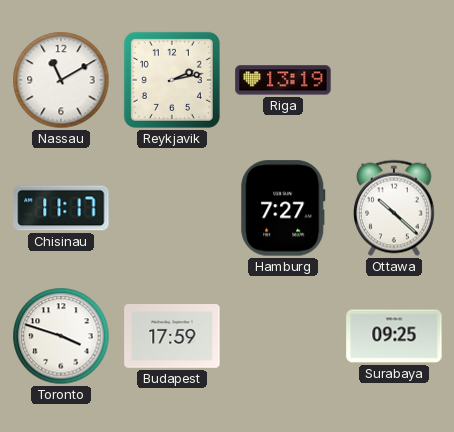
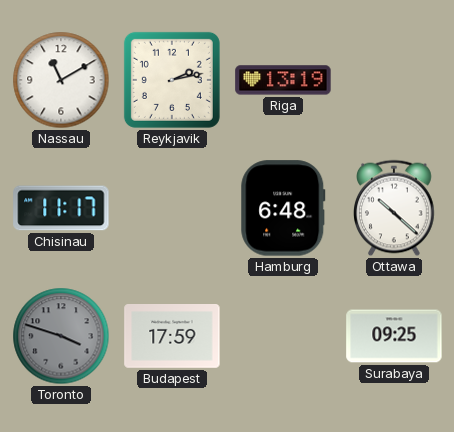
Hamburg: 7:27 -> 6:48 (283, 208)
Toronto dial: white -> grey (61, 336)
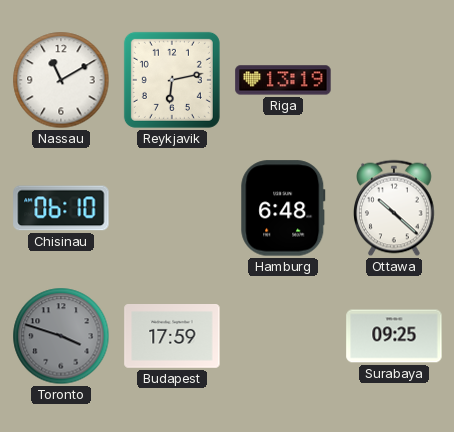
Reykjavik: 2:13 -> 6:13 (172, 80)
Chisinau: 11:17 -> 06:10 (61, 208)
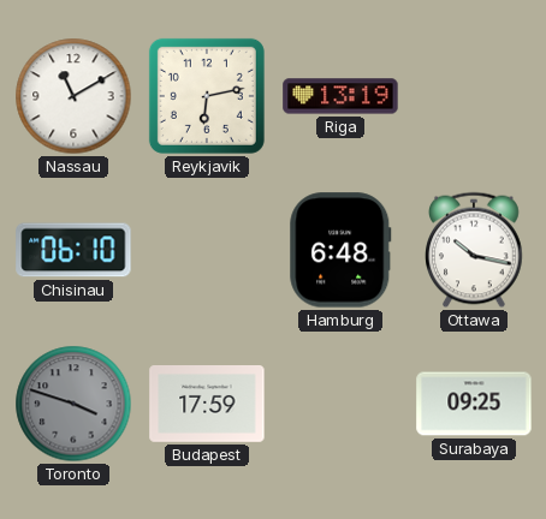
Ottawa: 10:22 -> 10:17 (475, 250)
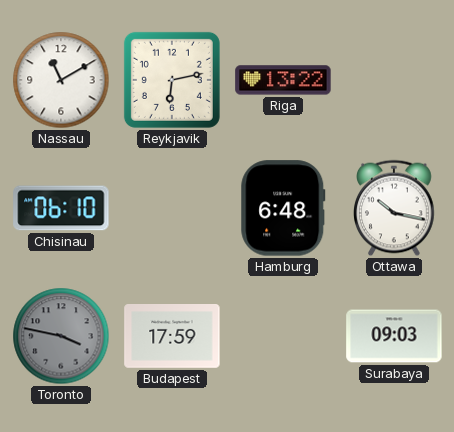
Riga: 13:19 -> 13:22 (283, 80)
Toronto: 3:48 -> 3:47 (61, 336)
Surabaya: 09:25 -> 09:03 (394, 336)
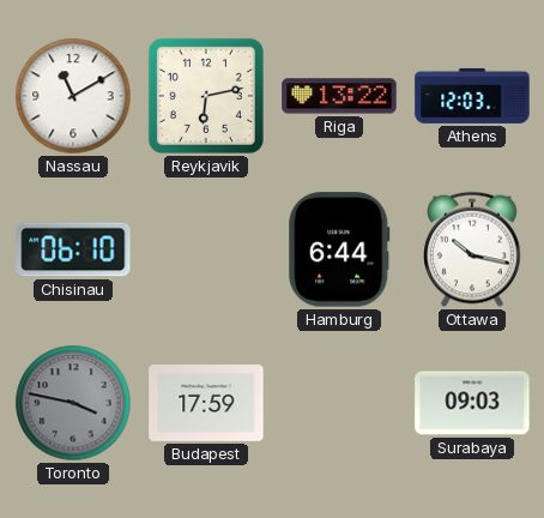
Athens: none -> 12:03 (472, 96)
Hamburg: 6:48 -> 6:44 (339, 249)
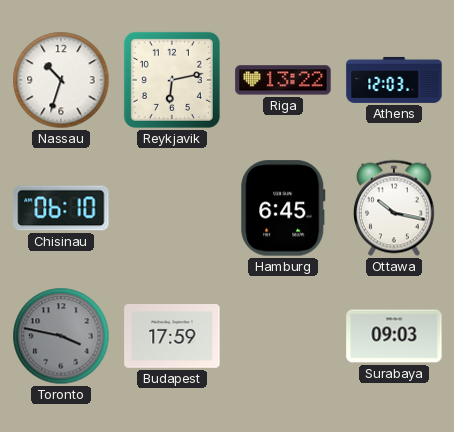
Nassau: 11:10 -> 10:33 (61, 80)
Hamburg: 6:44 -> 6:45 (283, 208)
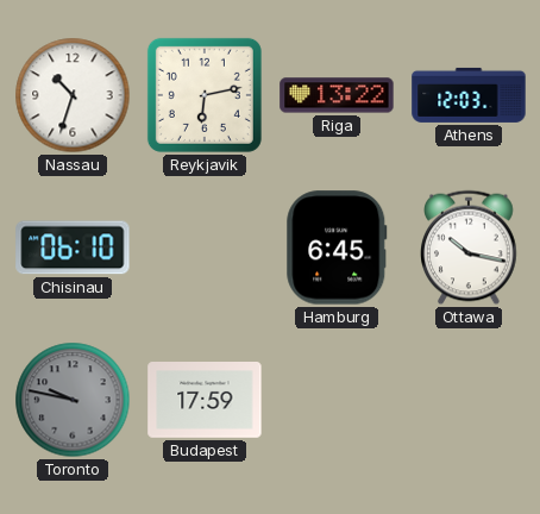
Toronto: 3:47 -> 9:47 (73, 400)
Surabaya: 09:03 -> none (394, 336)
